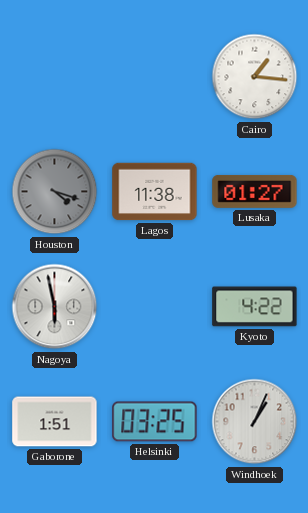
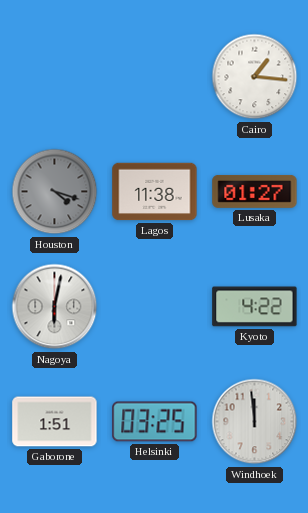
Nagoya: 5:58 -> 6:02 (55, 307)
Windhoek: 1:04 -> 11:59 (255, 422)
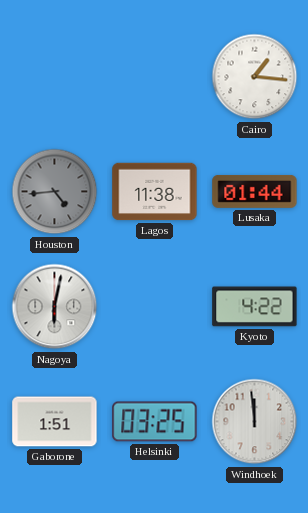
Houston: 4:18 -> 4:44 (55, 192)
Lusaka: 01:27 -> 01:44 (255, 191)
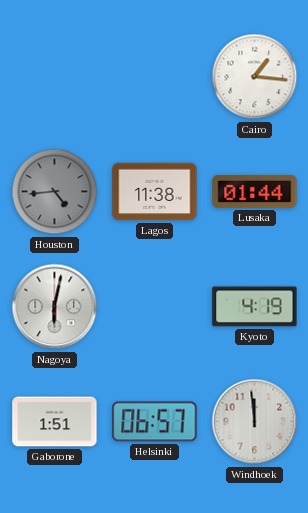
Kyoto: 4:22 -> 4:19 (255, 307)
Helsinki: 03:25 -> 06:57 (155, 422)
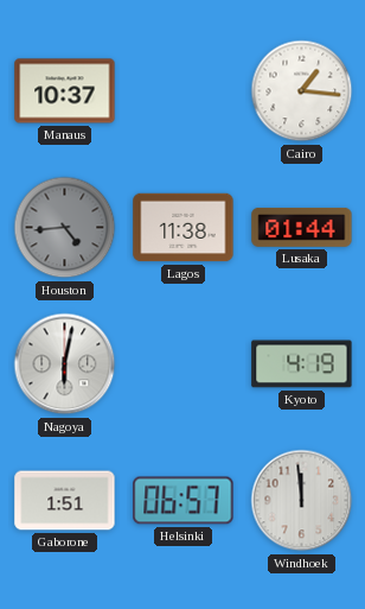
Manaus: none -> 10:37 (65, 91)
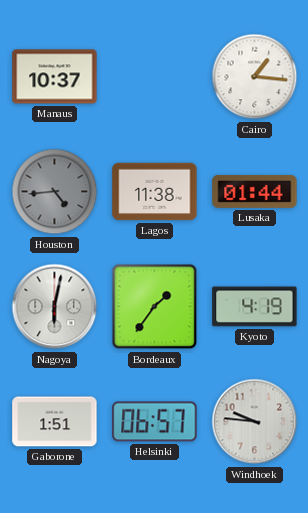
Bordeaux: none -> 1:36 (155, 307)
Windhoek: 11:59 -> 9:46 (255, 422)
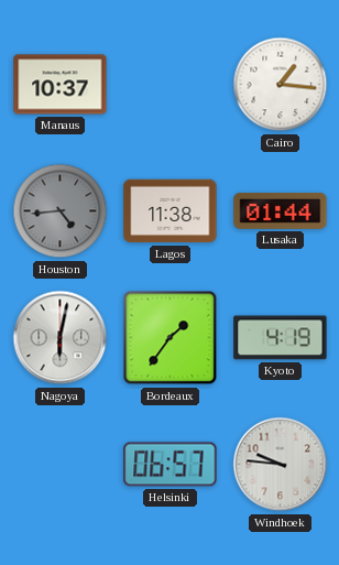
Gaborone: 1:51 -> none (55, 422)
